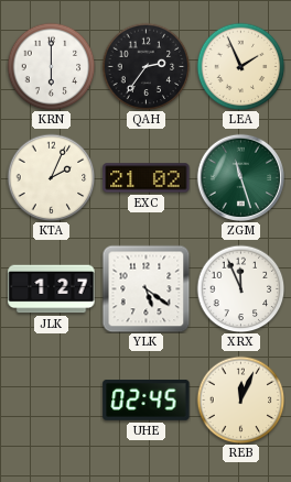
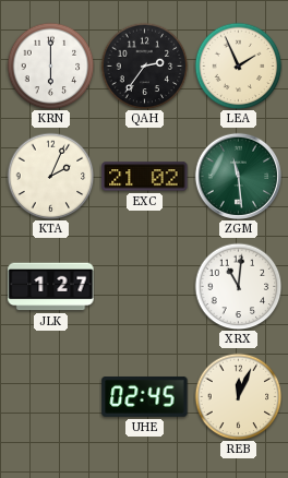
ZGM: 11:27 -> 11:29 (238, 176)
YLK: 5:21 -> none (145, 288)
XRX: 11:56 -> 11:01 (238, 286)
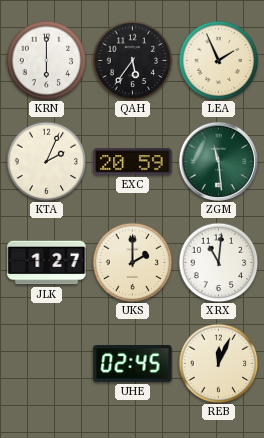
QAH: 2:36 -> 5:36 (132, 60)
EXC: 21:02 -> 20:59 (133, 162)
UKS: none -> 2:00 (132, 262)
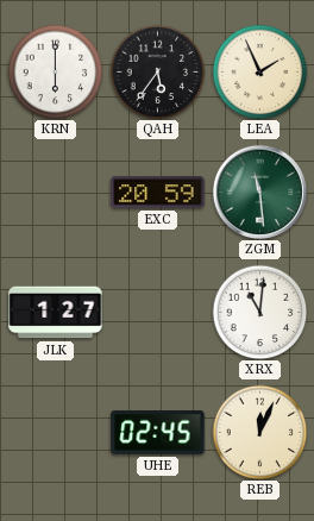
KTA: 2:04 -> none (46, 161)
UKS: 2:00 -> none (132, 262)
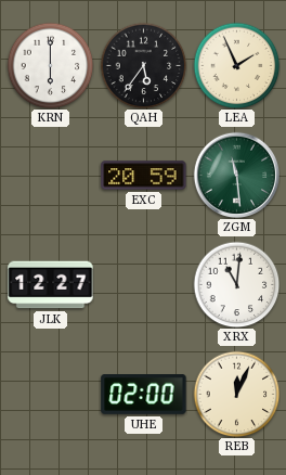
JLK: 1:27 -> 12:27 (51, 285)
UHE: 02:45 -> 02:00 (144, 395)
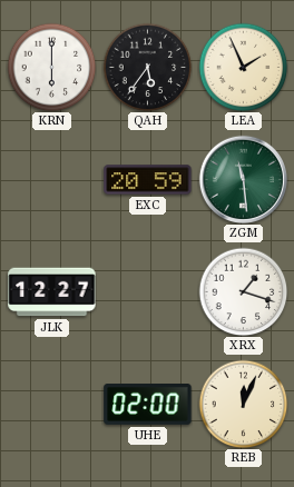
XRX: 11:01 -> 1:18 (243, 291)
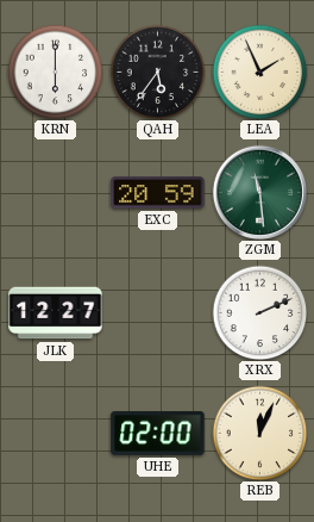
XRX: 1:18 -> 2:11 (259, 312)
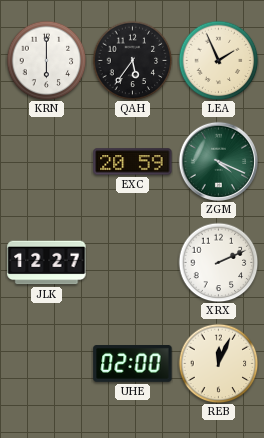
ZGM: 11:29 -> 4:19 (218, 161)
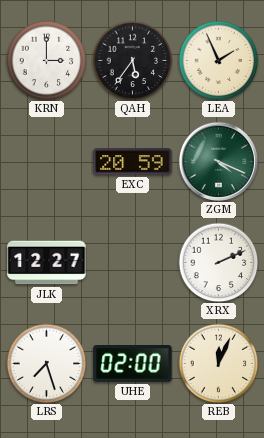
KRN: 6:00 -> 3:00 (46, 60)
LRS: none -> 7:27 (46, 363)
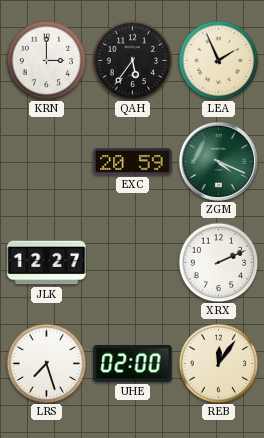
REB: 12:04 -> 12:06 (218, 363)
